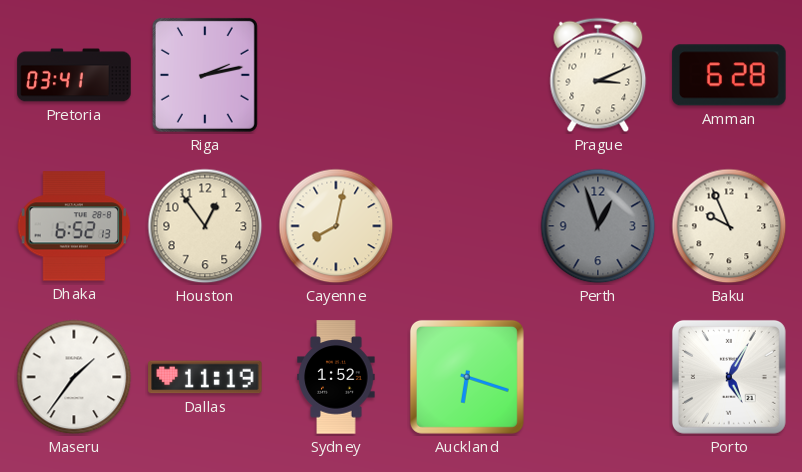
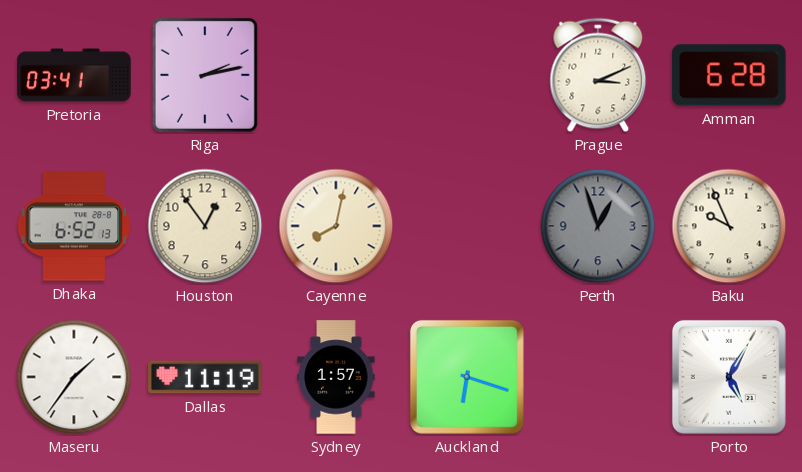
Sydney: 1:52 -> 1:57 (336, 377)
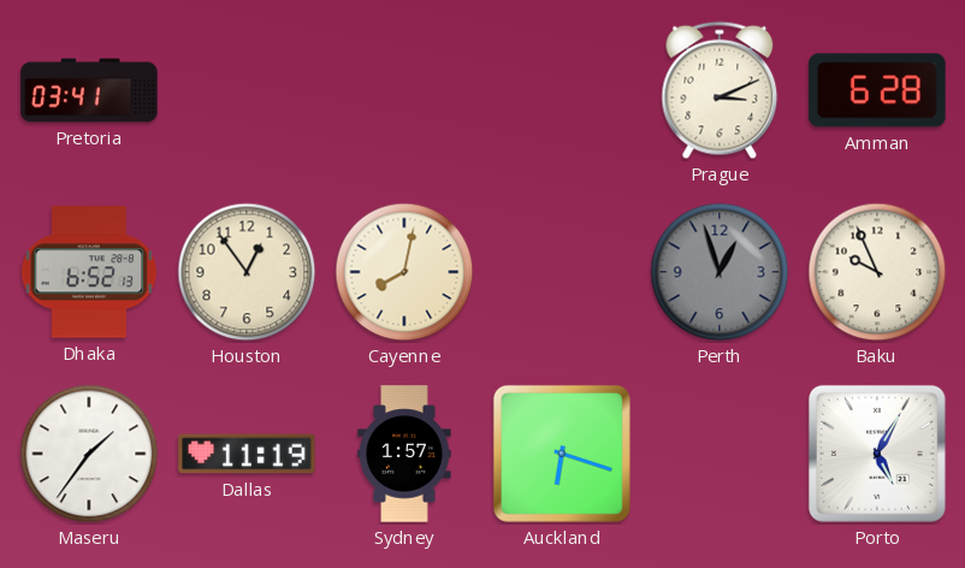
Riga: 2:13 -> none (205, 75)
